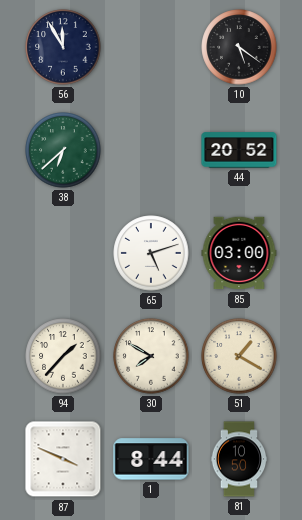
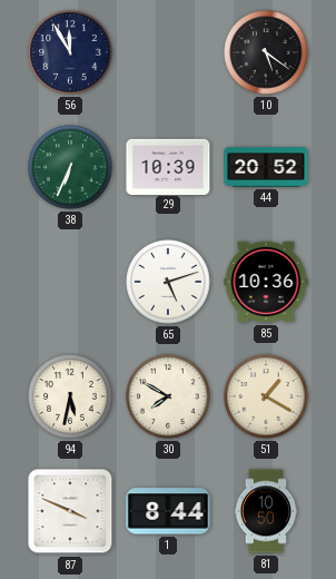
38: 6:38 -> 6:34 (70, 167)
29: none -> 10:39 (168, 166)
85: 03:00 -> 10:36 (266, 282)
94: 1:37 -> 5:32 (70, 396)
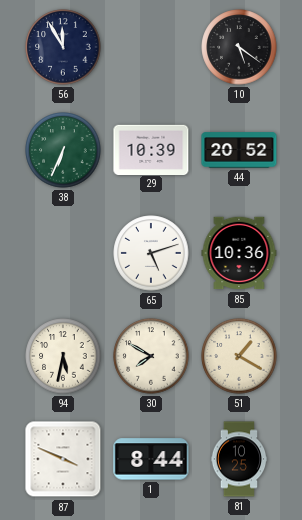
81: 10:50 -> 10:25 (239, 459)
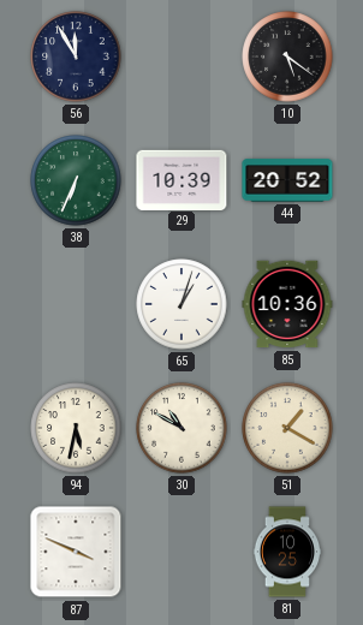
65: 5:12 -> 1:03 (181, 304)
30: 7:50 -> 10:50 (181, 428)
1: 8:44 -> none (151, 459)
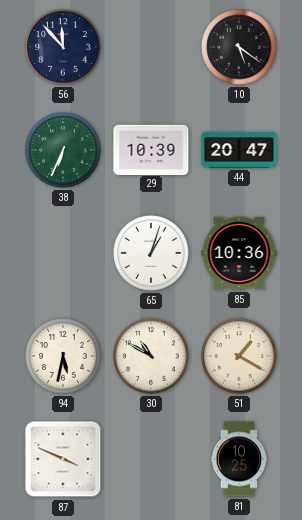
56: 11:55 -> 11:53 (63, 47)
44: 20:52 -> 20:47 (239, 150)
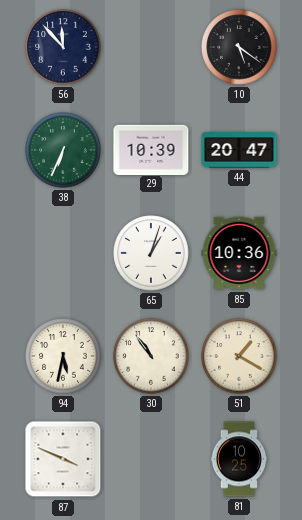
30: 10:50 -> 10:54 (151, 356)
